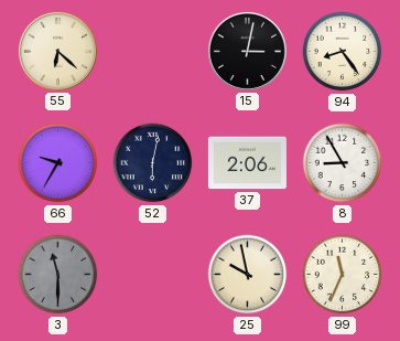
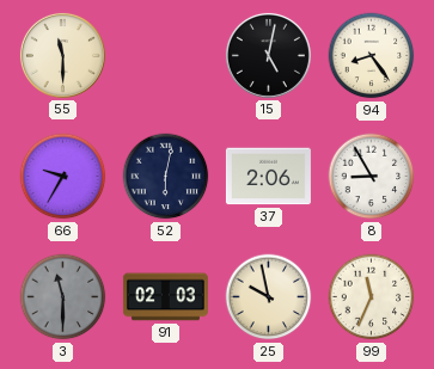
55: 6:22 -> 11:30 (62, 55)
15: 3:02 -> 5:02 (268, 55)
91: none -> 02:03 (165, 297)
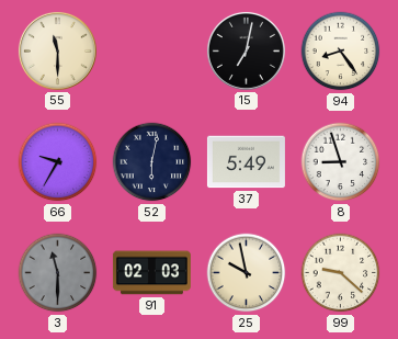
15: 5:02 -> 7:02 (246, 50)
37: 2:06 -> 5:49 (246, 162)
8: 8:55 -> 8:57 (341, 162)
99: 11:34 -> 9:22 (341, 273)
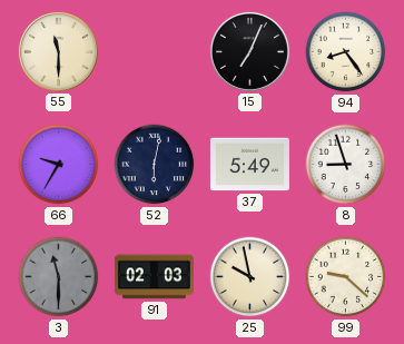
15: 7:02 -> 7:04 (249, 51)
